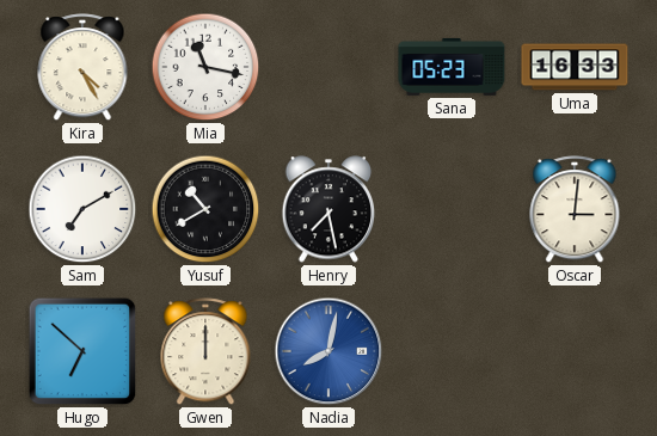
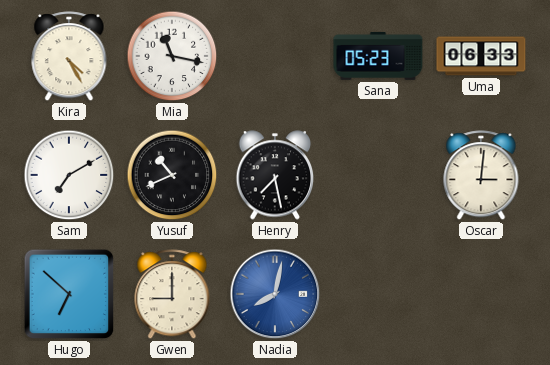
Uma: 16:33 -> 06:33 (481, 56)
Yusuf: 10:40 -> 10:41 (172, 175)
Gwen: 12:00 -> 9:00 (172, 295)
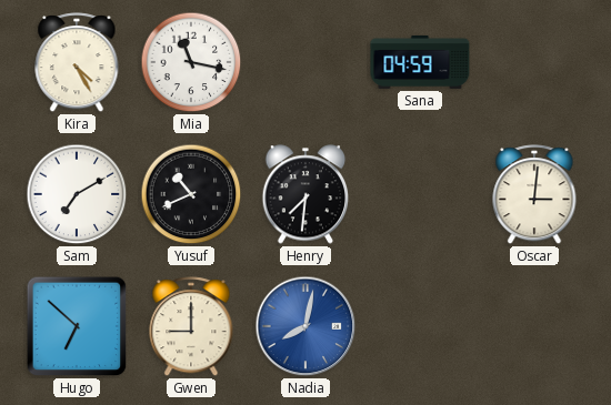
Sana: 05:23 -> 04:59 (420, 62)
Uma: 06:33 -> none (481, 56)
Henry: 7:28 -> 7:31 (305, 194)
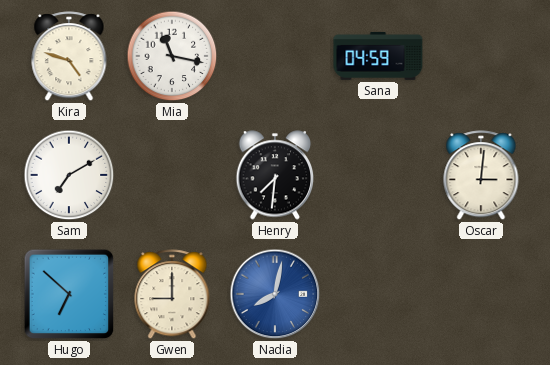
Kira: 4:25 -> 4:48 (69, 57)
Yusuf: 10:41 -> none (191, 194)
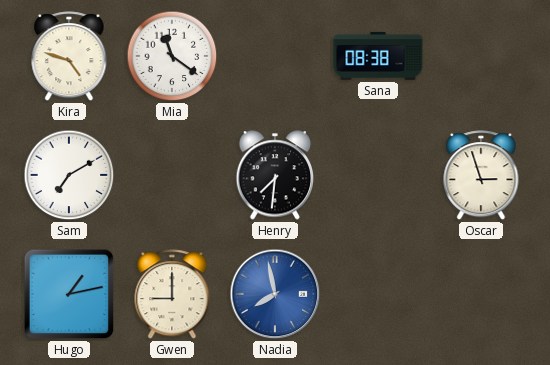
Mia: 11:17 -> 11:21 (172, 56)
Sana: 04:59 -> 08:38 (378, 56)
Oscar: 3:01 -> 2:57 (481, 176)
Hugo: 6:52 -> 1:13 (69, 294)
Nadia: 8:02 -> 7:58 (275, 294)
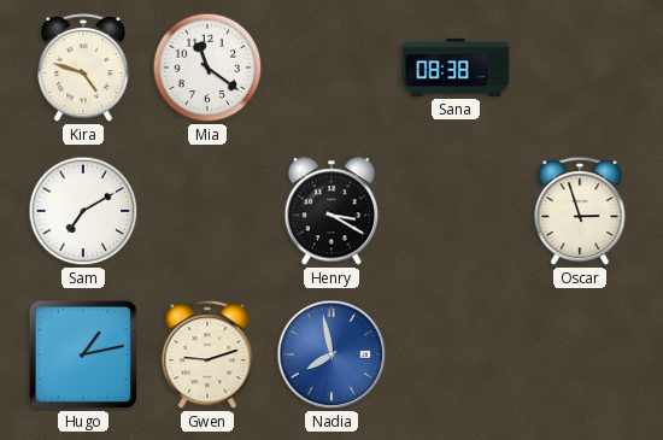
Henry: 7:31 -> 3:20 (331, 211)
Gwen: 9:00 -> 9:12 (207, 356)
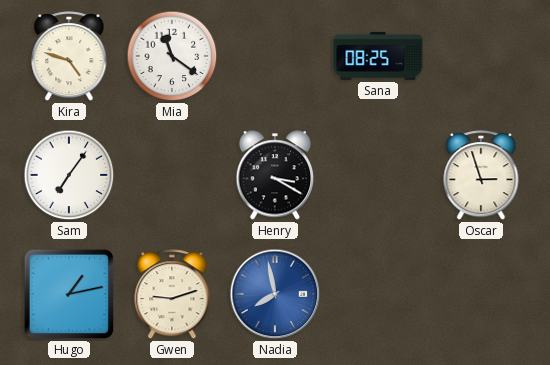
Sana: 08:38 -> 08:25 (378, 56)
Sam: 7:10 -> 7:06 (69, 175)
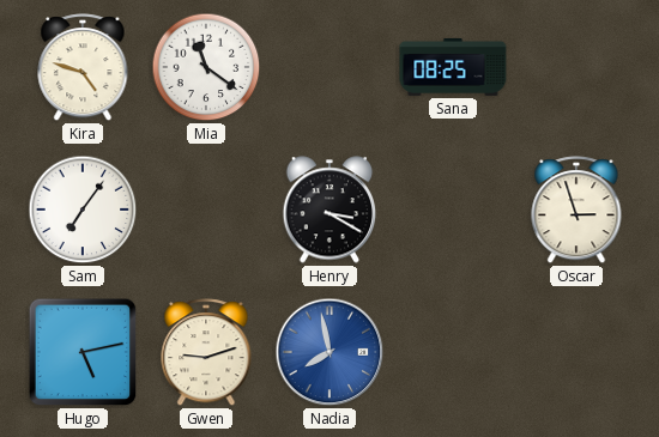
Hugo: 1:13 -> 5:13 (83, 352)
